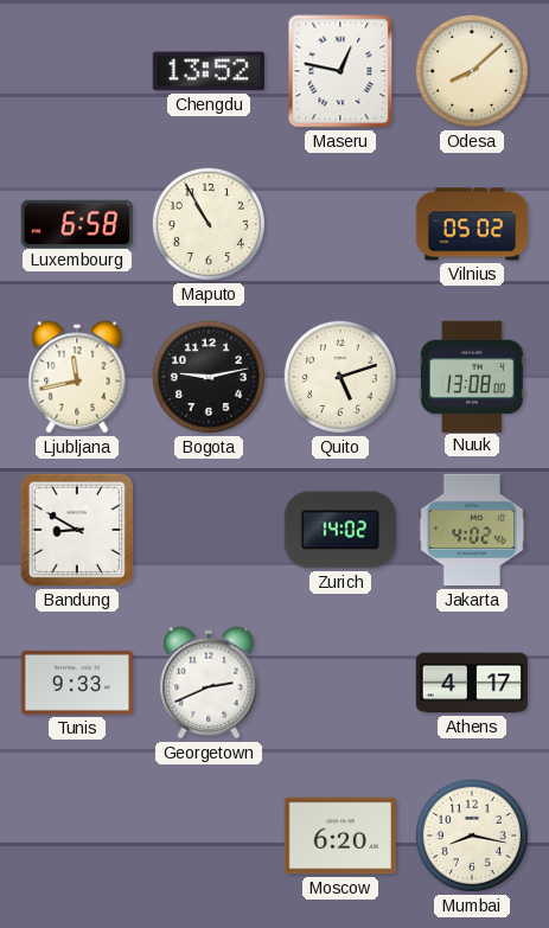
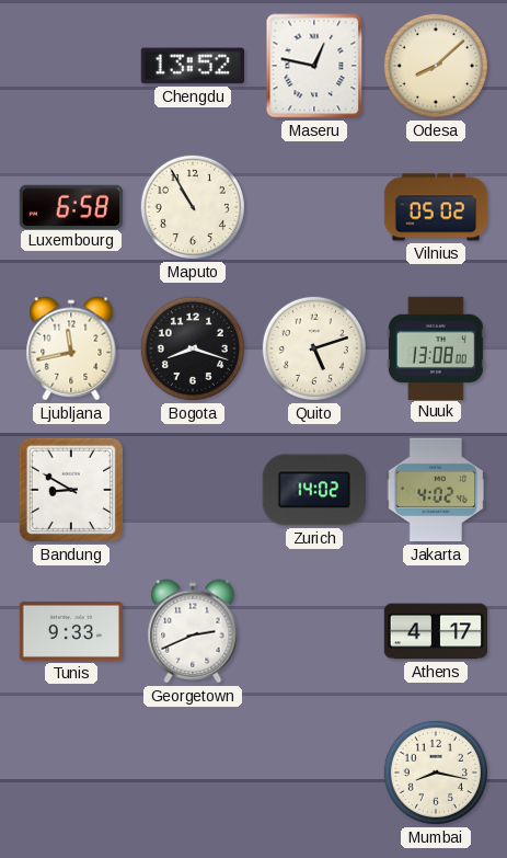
Bogota: 9:13 -> 8:18 (193, 348)
Moscow: 6:20 -> none (340, 836)
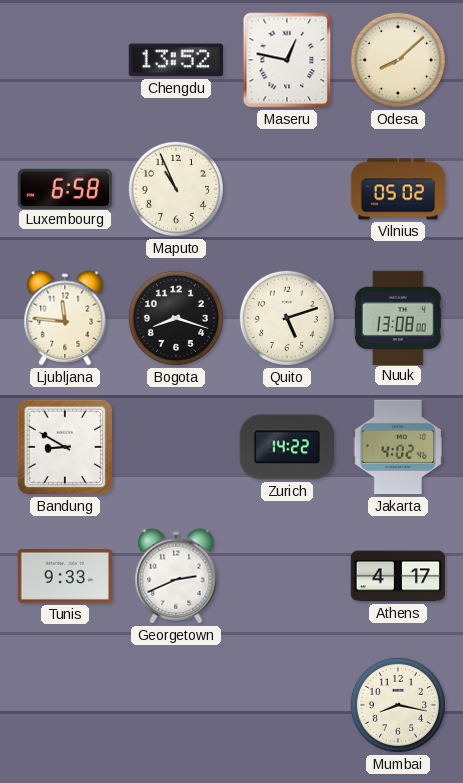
Maputo: 10:55 -> 10:56 (176, 189)
Ljubljana: 11:43 -> 11:46 (65, 318)
Zurich: 14:02 -> 14:22 (287, 447)
